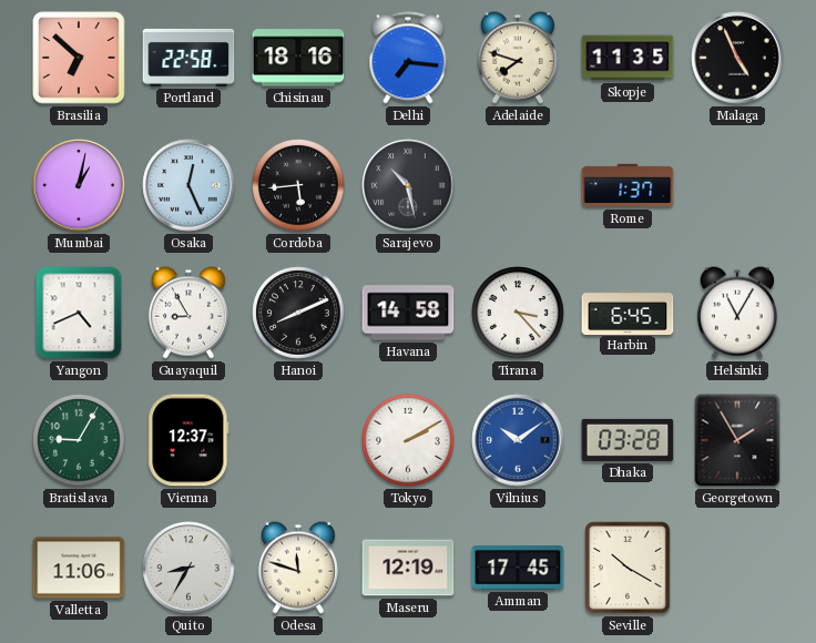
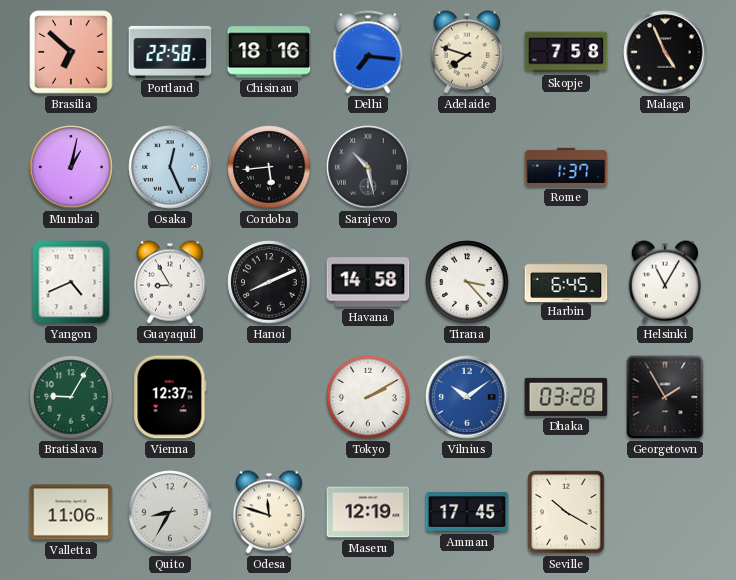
Skopje: 11:35 -> 7:58 (566, 52)
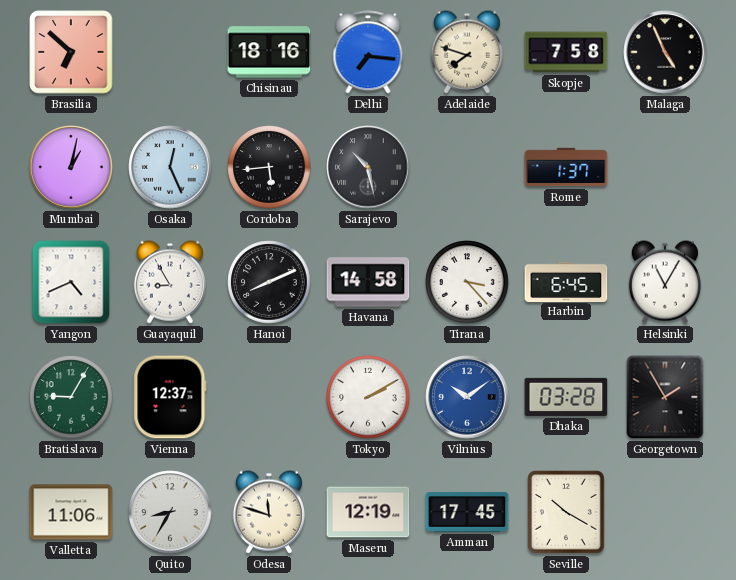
Portland: 22:58 -> none (170, 52)
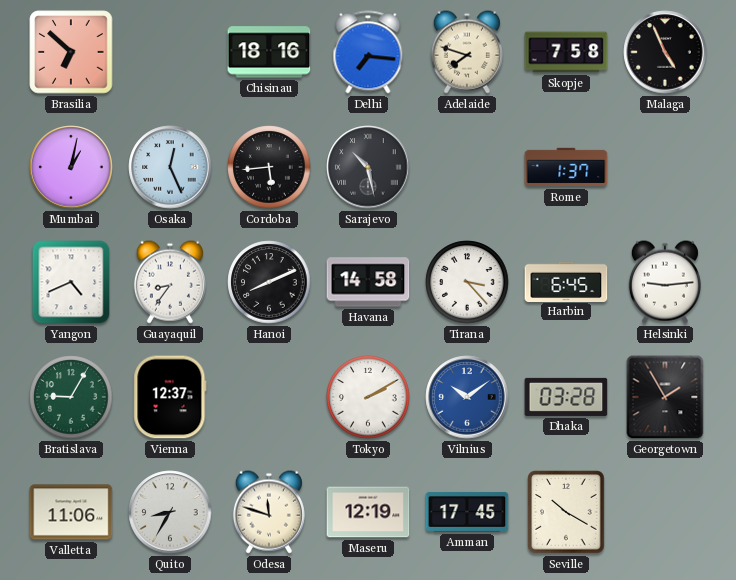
Guayaquil: 8:55 -> 8:36 (170, 282)
Helsinki: 11:05 -> 9:14 (665, 282)
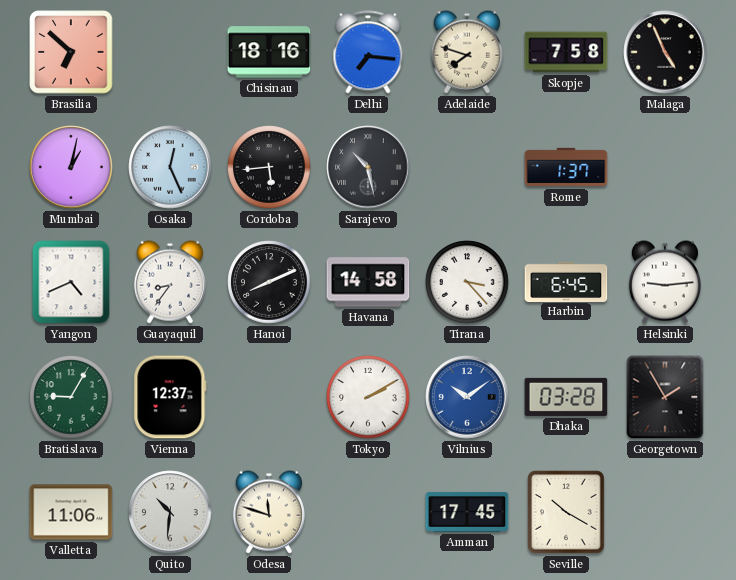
Quito: 8:35 -> 10:31 (170, 512)
Maseru: 12:19 -> none (368, 512)
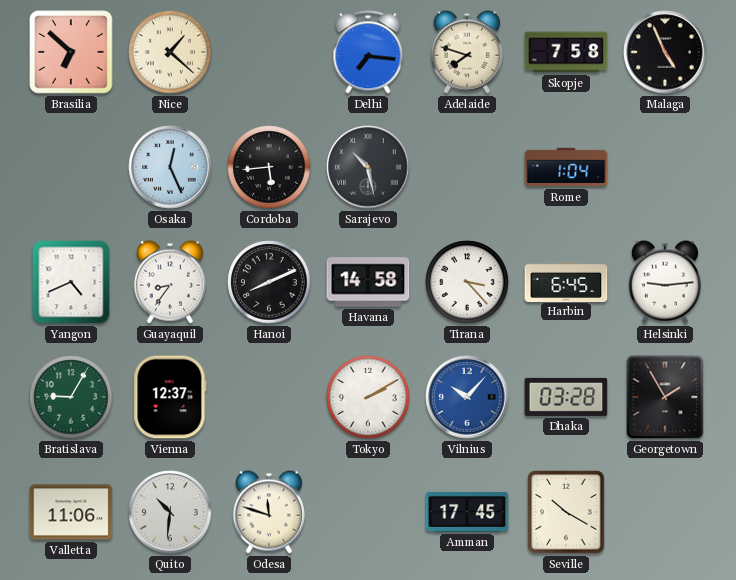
Nice: none -> 1:22 (170, 52)
Chisinau: 18:16 -> none (269, 52)
Mumbai: 1:02 -> none (71, 167)
Rome: 1:37 -> 1:04 (566, 167)
Vilnius: 10:09 -> 10:07 (467, 397)
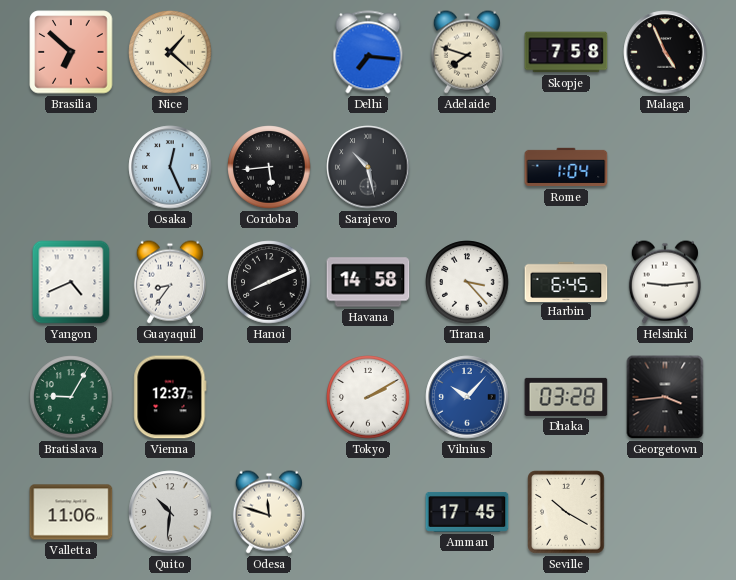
Georgetown: 1:55 -> 3:44 (665, 397)
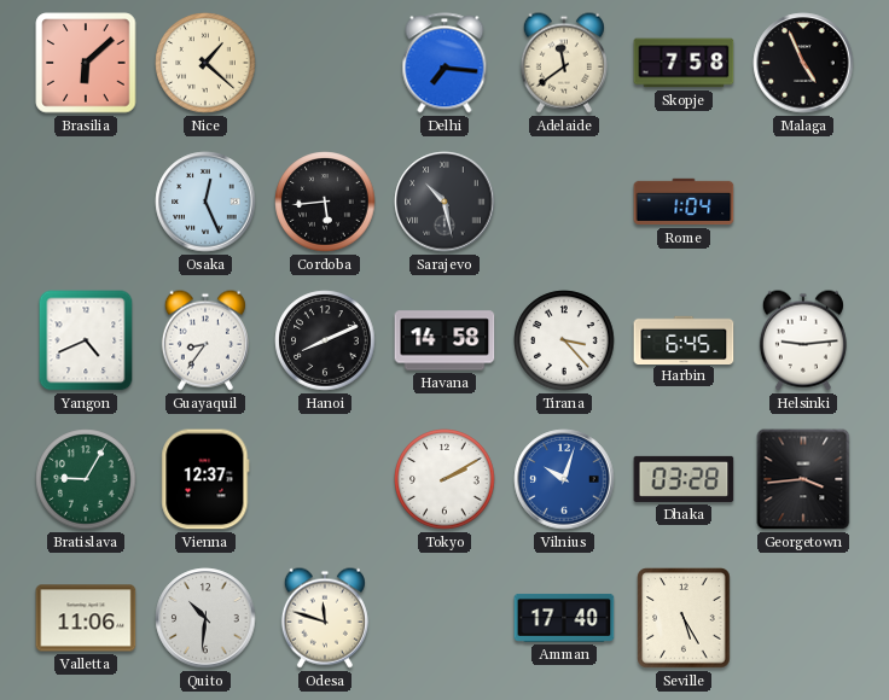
Brasilia: 6:52 -> 6:08 (86, 63)
Adelaide: 7:48 -> 11:39 (564, 63)
Vilnius: 10:07 -> 10:03 (564, 479)
Amman: 17:45 -> 17:40 (564, 618)
Seville: 10:20 -> 5:25 (684, 618)
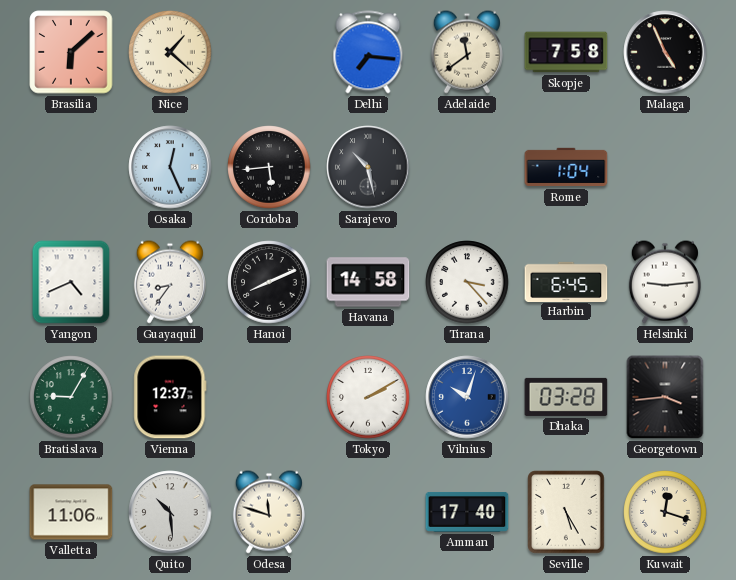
Quito: 10:31 -> 10:29 (170, 512)
Kuwait: none -> 12:18 (665, 512)
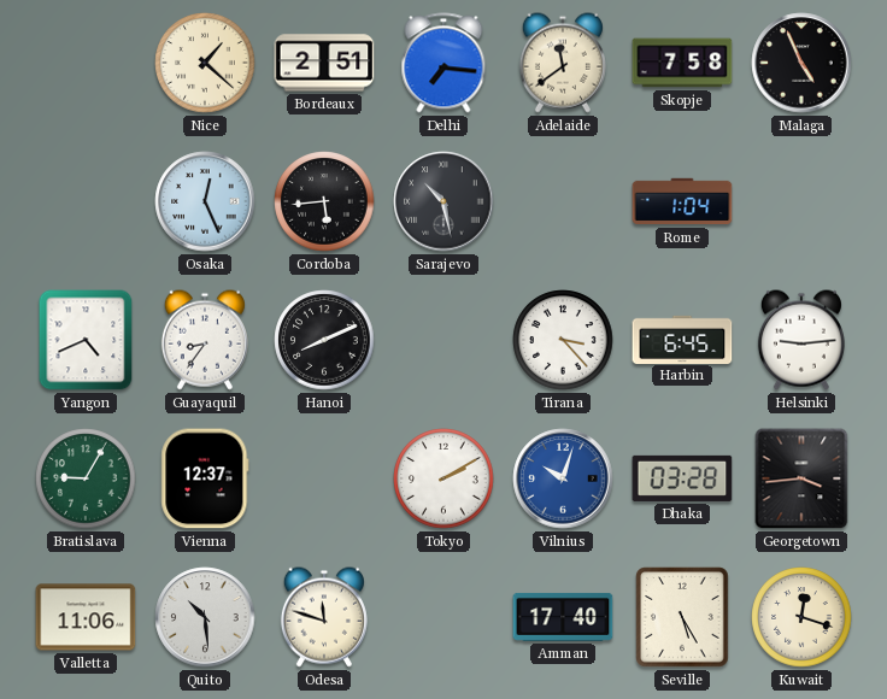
Brasilia: 6:08 -> none (71, 52)
Bordeaux: none -> 2:51 (324, 63)
Havana: 14:58 -> none (368, 282)
